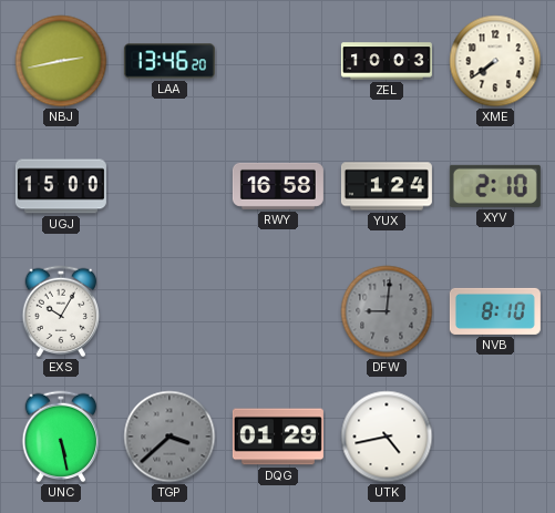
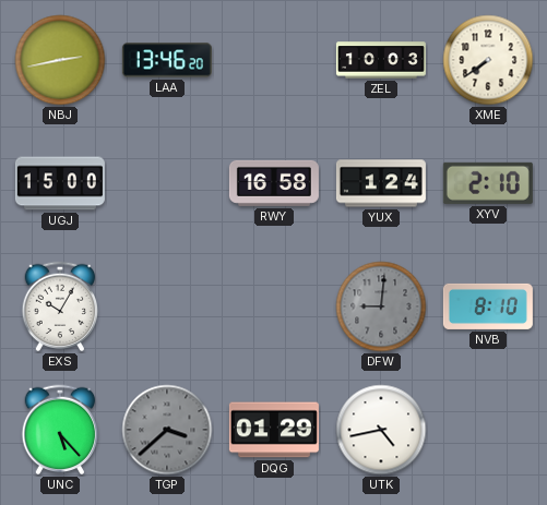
UNC: 5:28 -> 5:23 (60, 430)
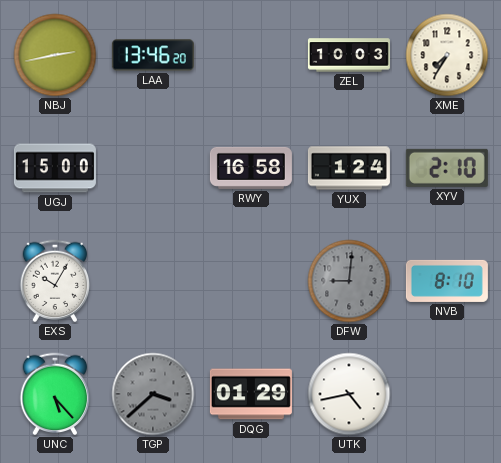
XME: 7:39 -> 7:35 (447, 55)
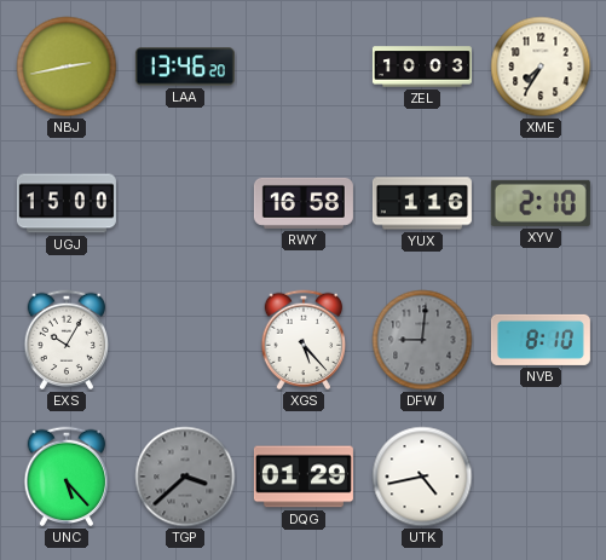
YUX: 1:24 -> 1:16 (422, 203)
XGS: none -> 5:23 (304, 340)
